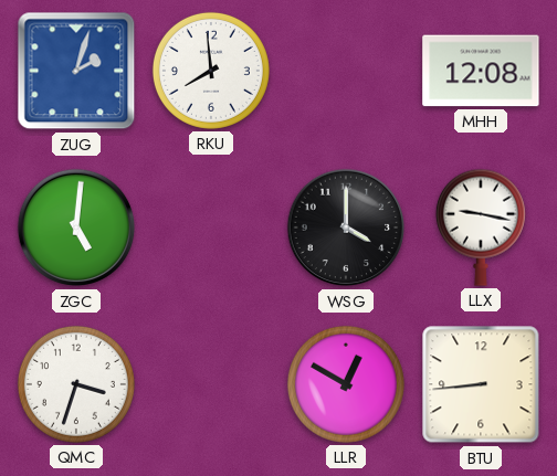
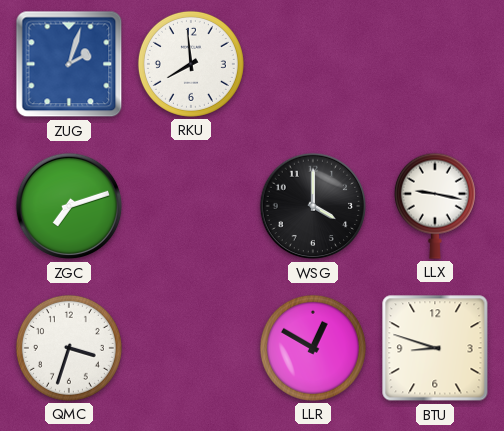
MHH: 12:08 -> none (481, 71)
ZGC: 5:01 -> 7:12 (69, 206)
BTU: 8:44 -> 8:48 (435, 348)
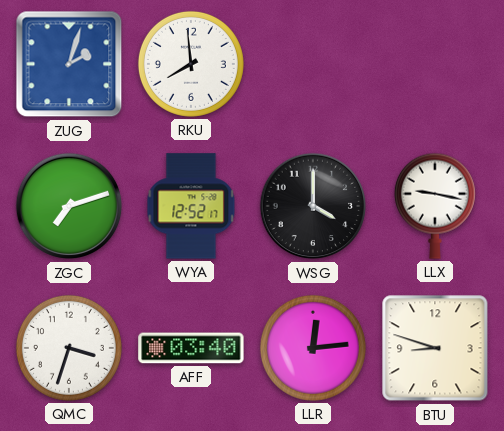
WYA: none -> 12:52 (191, 206)
AFF: none -> 03:40 (191, 348)
LLR: 12:50 -> 12:14 (313, 348)
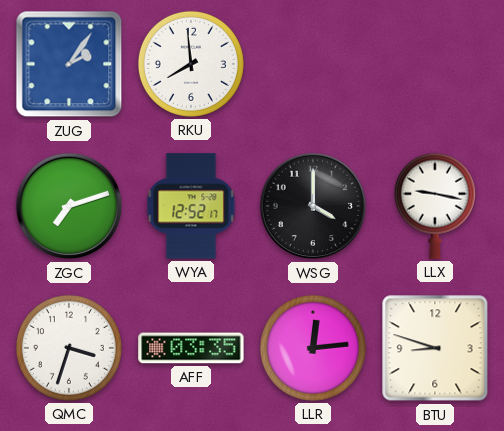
ZUG: 2:03 -> 2:06 (69, 64)
AFF: 03:40 -> 03:35 (191, 348)
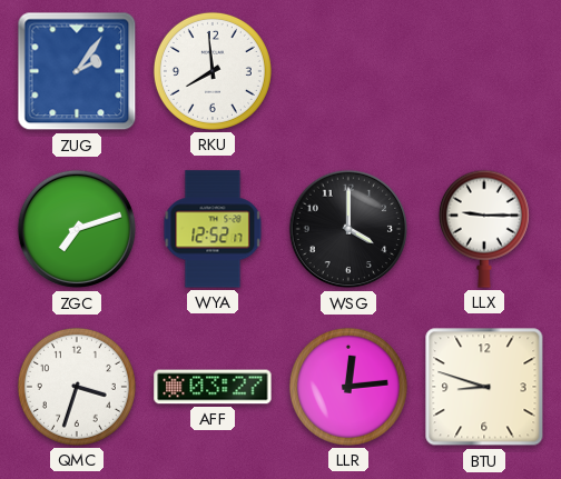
LLX: 9:17 -> 9:15 (484, 229)
AFF: 03:35 -> 03:27 (213, 387)
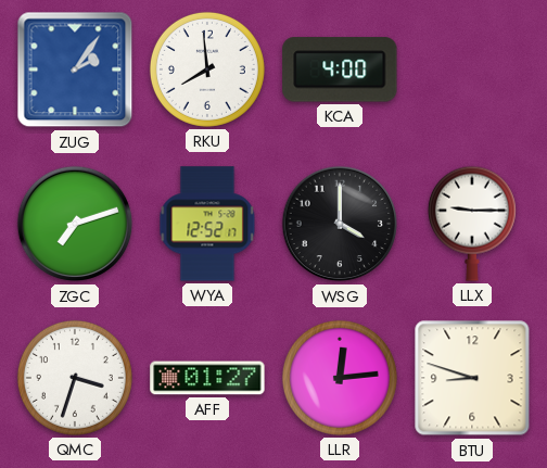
KCA: none -> 4:00 (340, 69)
AFF: 03:27 -> 01:27 (207, 378)
